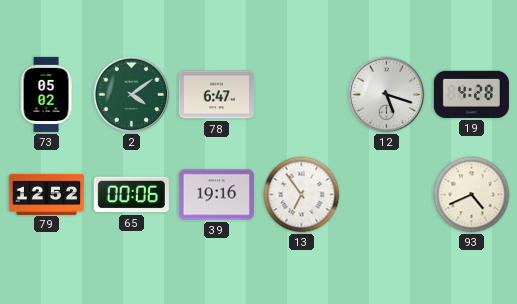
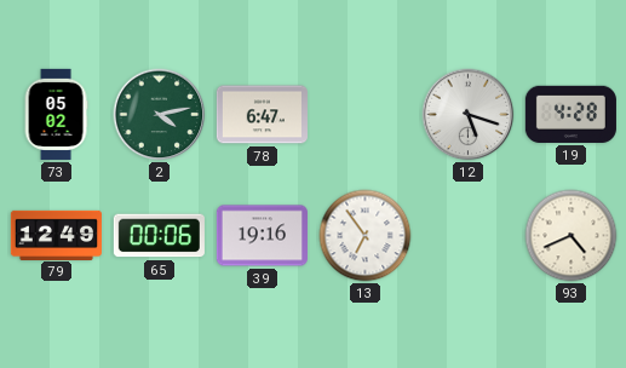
2: 4:09 -> 4:13 (160, 115)
79: 12:52 -> 12:49 (56, 235)
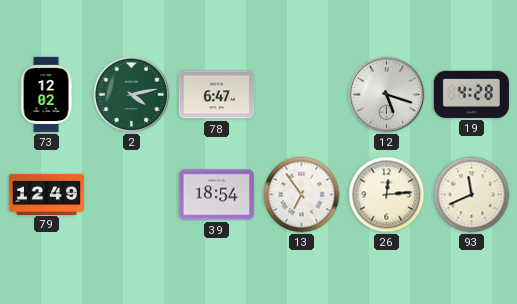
73: 05:02 -> 12:02 (46, 94)
65: 00:06 -> none (159, 236)
39: 19:16 -> 18:54 (216, 195)
26: none -> 12:14 (387, 195)
93: 4:41 -> 11:41 (472, 195)
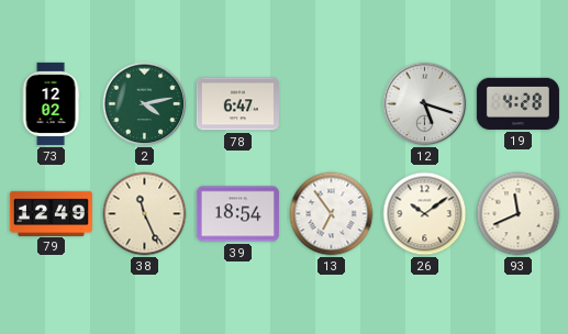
38: none -> 11:26 (145, 214)
26: 12:14 -> 10:09 (425, 214)
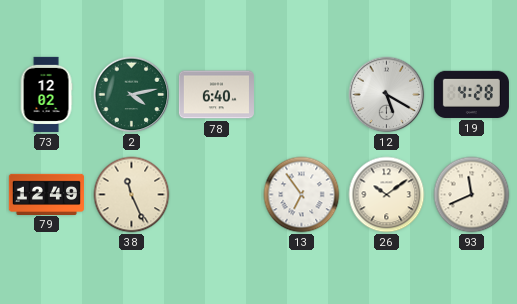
78: 6:47 -> 6:40 (216, 95)
12: 5:18 -> 5:20 (387, 95)
39: 18:54 -> none (237, 214)
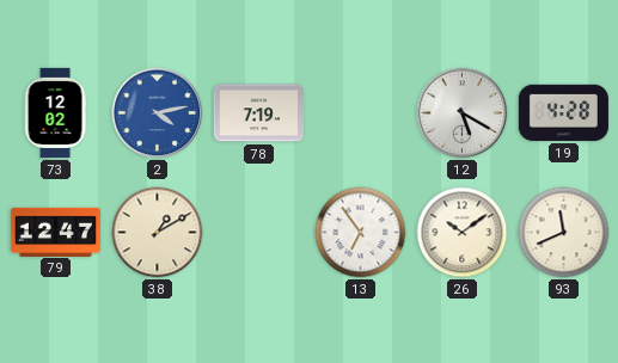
2 dial: green -> blue (158, 113)
78: 6:40 -> 7:19 (258, 113)
79: 12:49 -> 12:47 (55, 232)
38: 11:26 -> 1:10 (158, 233)
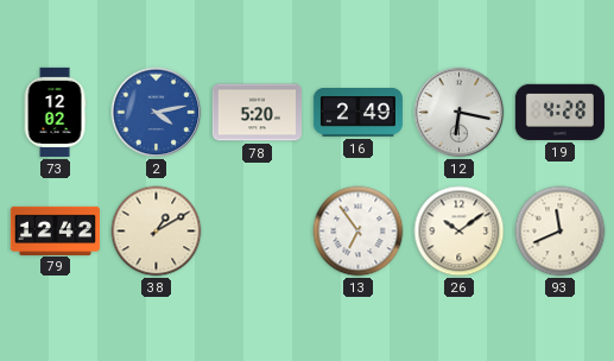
78: 7:19 -> 5:20 (257, 113)
16: none -> 2:49 (357, 113)
12: 5:20 -> 6:17 (460, 113)
79: 12:47 -> 12:42 (55, 230)
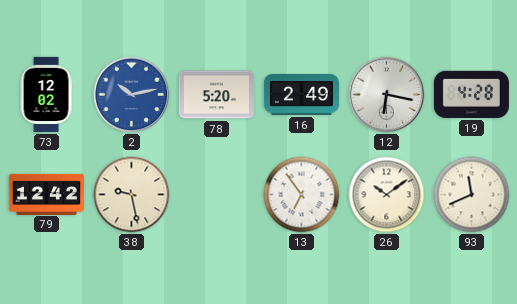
2: 4:13 -> 10:13 (132, 95)
38: 1:10 -> 9:28 (132, 195)
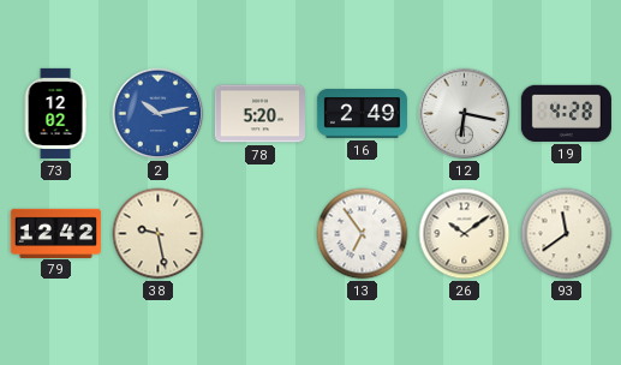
93: 11:41 -> 11:39 (567, 234)
